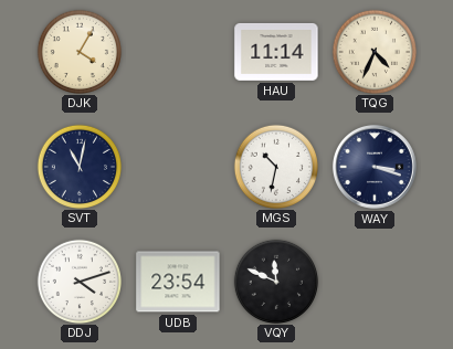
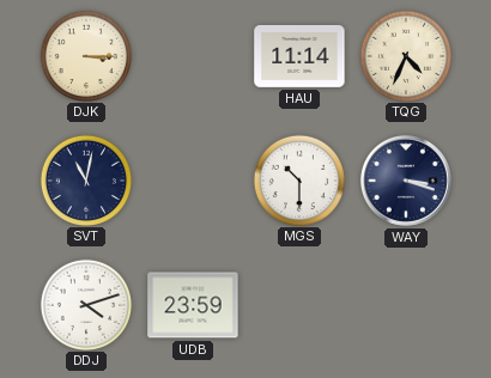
DJK: 4:05 -> 3:15 (85, 55)
MGS: 10:32 -> 10:30 (298, 179)
UDB: 23:54 -> 23:59 (193, 305)
VQY: 11:49 -> none (275, 281)
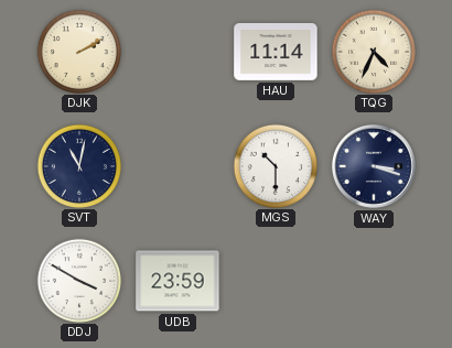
DJK: 3:15 -> 2:10 (78, 51)
DDJ: 4:12 -> 3:50 (78, 280)
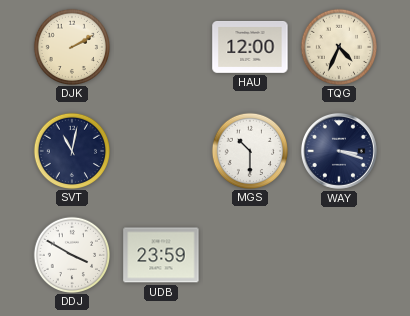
HAU: 11:14 -> 12:00 (250, 47)
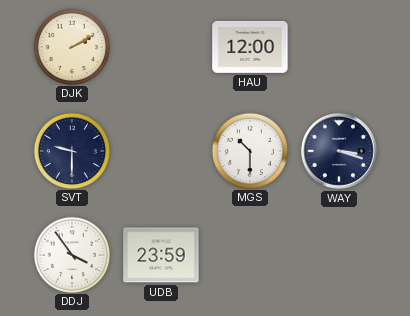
TQG: 4:34 -> none (338, 46)
SVT: 11:02 -> 9:30 (71, 150)
DDJ: 3:50 -> 3:54 (71, 254)
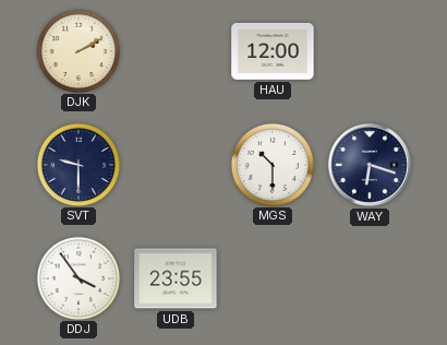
WAY: 3:18 -> 6:18 (370, 165)
UDB: 23:59 -> 23:55 (176, 278)
